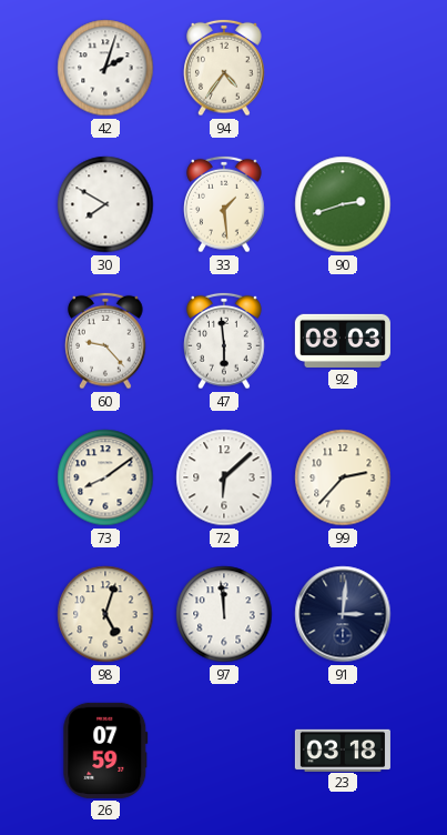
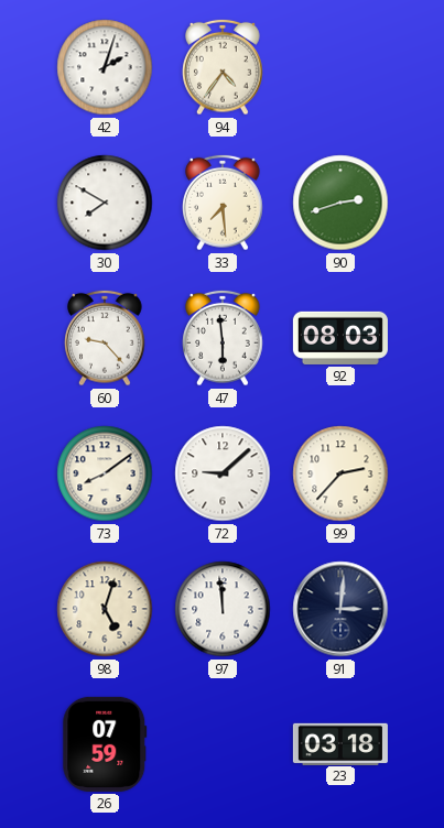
33: 1:29 -> 7:29 (223, 203)
72: 6:08 -> 9:08 (223, 473)
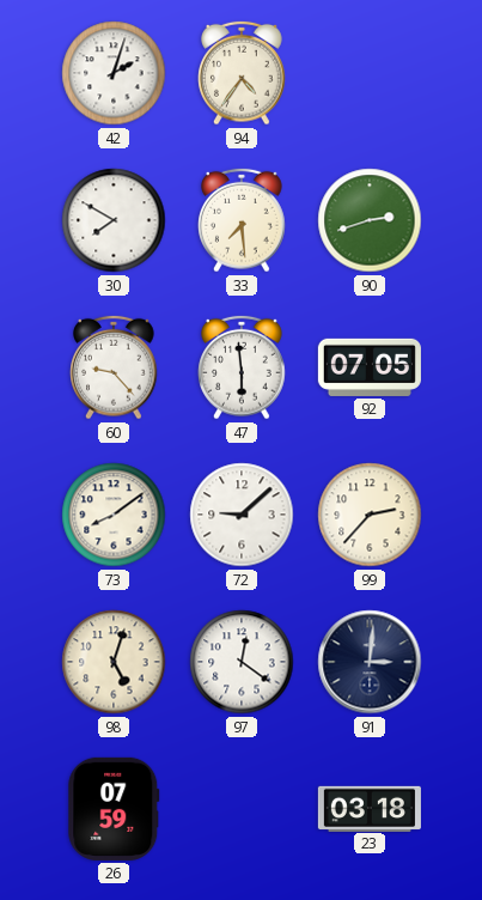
92: 08:03 -> 07:05 (370, 367)
97: 11:59 -> 12:21 (242, 662)
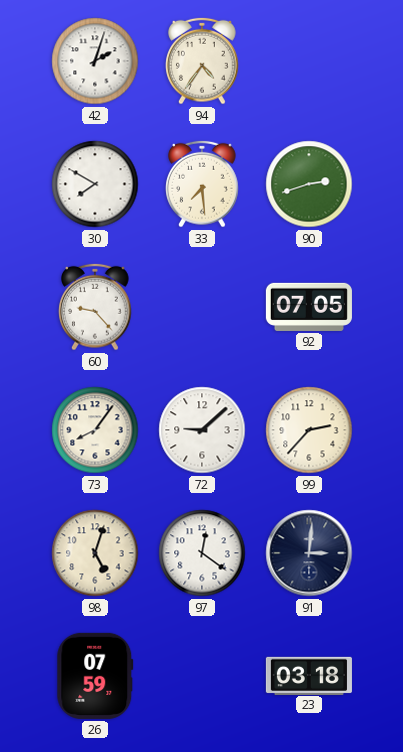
47: 5:59 -> none (242, 367)
73: 8:09 -> 8:06 (95, 430)
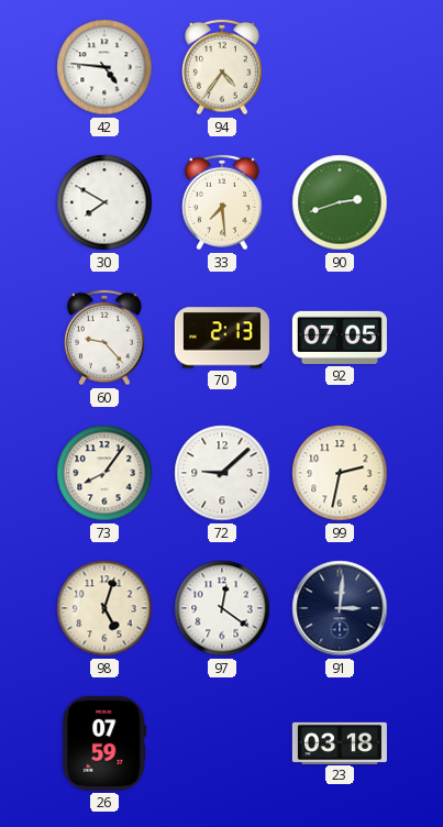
42: 2:03 -> 4:46 (104, 67)
70: none -> 2:13 (222, 338)
99: 2:37 -> 2:32 (340, 473)
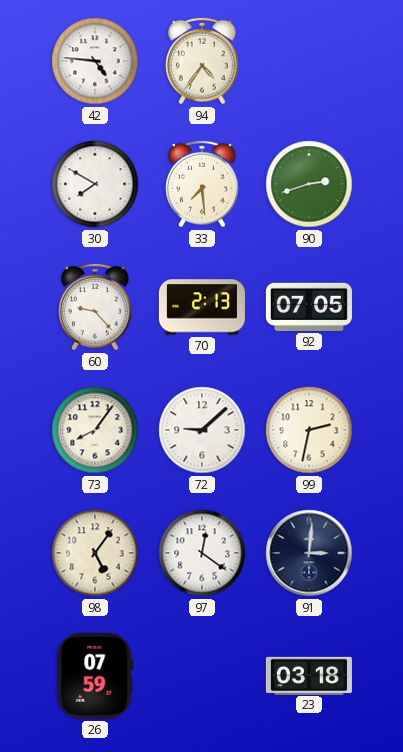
98: 5:03 -> 5:06 (95, 553)
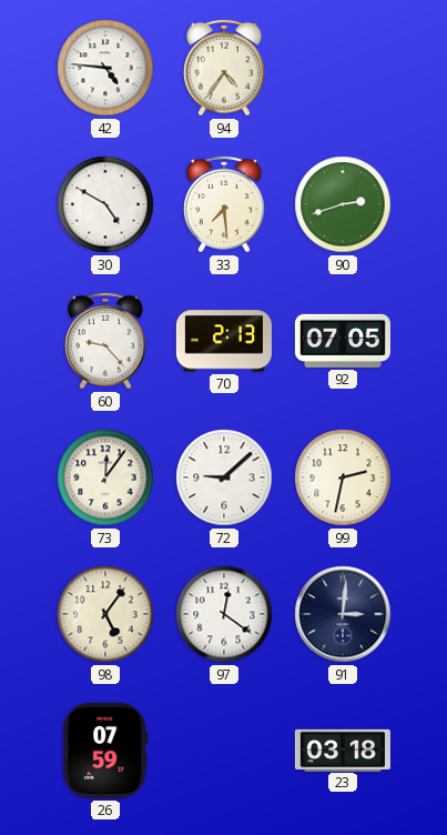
30: 7:50 -> 4:50 (105, 204)
73: 8:06 -> 12:06 (105, 477)
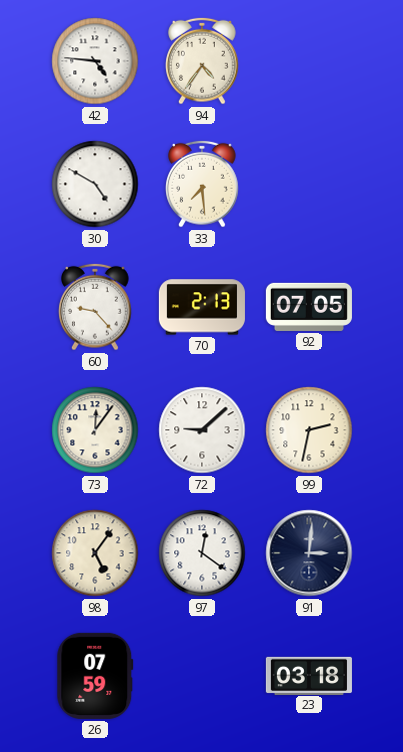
90: 2:42 -> none (343, 204)
